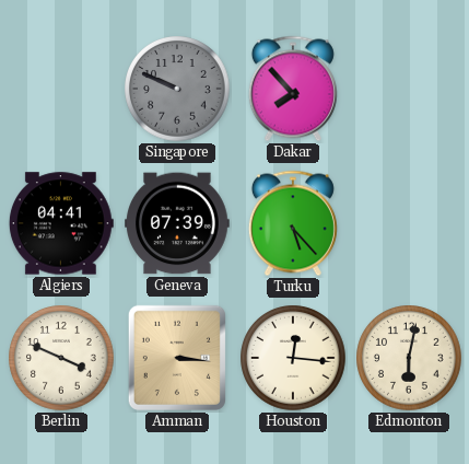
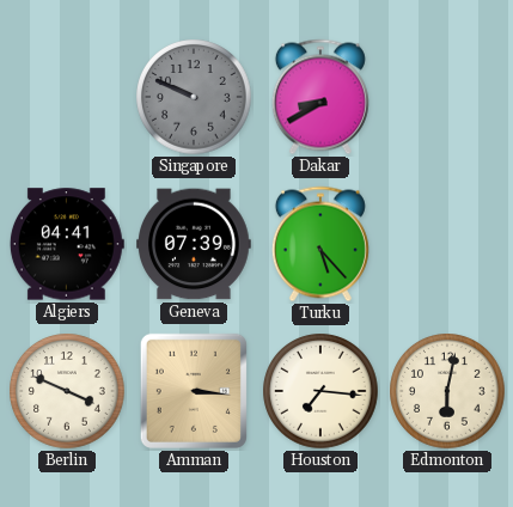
Dakar: 7:53 -> 8:40 (320, 97)
Houston: 12:16 -> 7:16 (320, 391)
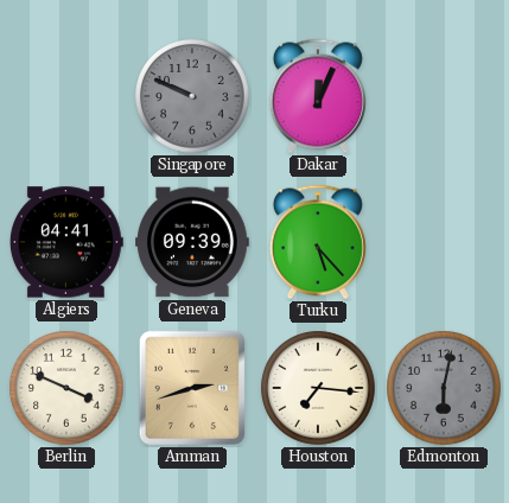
Dakar: 8:40 -> 12:04 (318, 96)
Geneva: 07:39 -> 09:39 (193, 242)
Amman: 3:16 -> 2:42 (192, 388)
Edmonton dial: cream -> grey (444, 388)
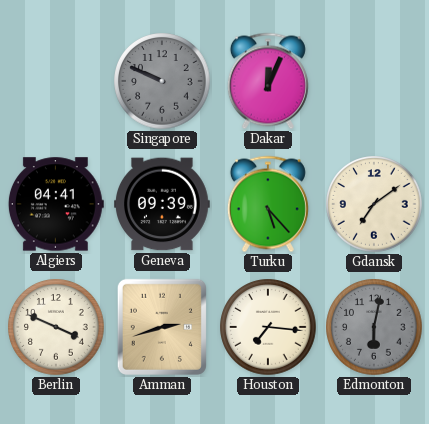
Gdansk: none -> 7:09 (374, 204)
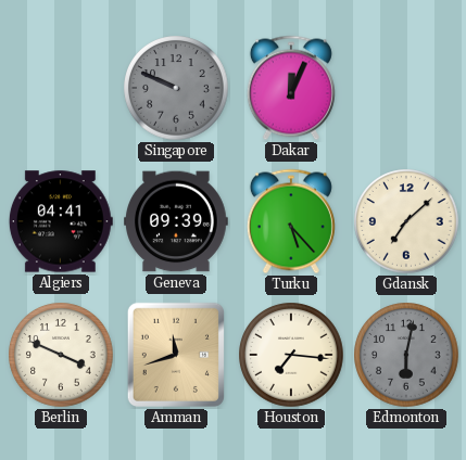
Gdansk: 7:09 -> 7:08 (406, 221)
Amman: 2:42 -> 11:42 (176, 355)
